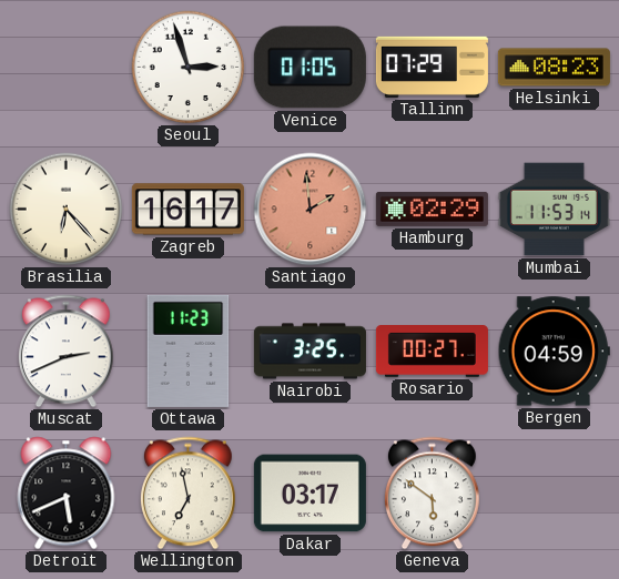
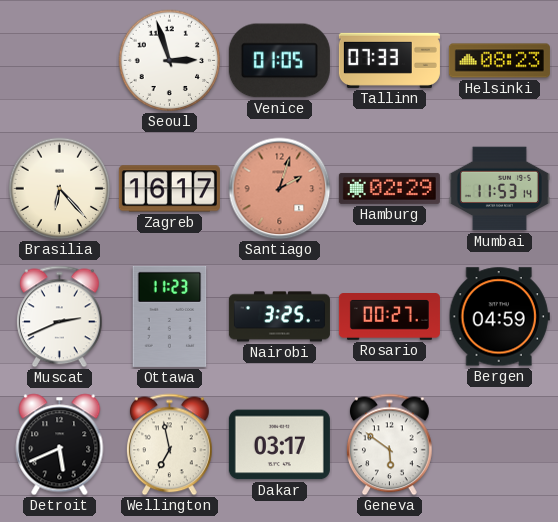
Tallinn: 07:29 -> 07:33 (389, 60)
Santiago: 1:59 -> 2:03 (280, 189)
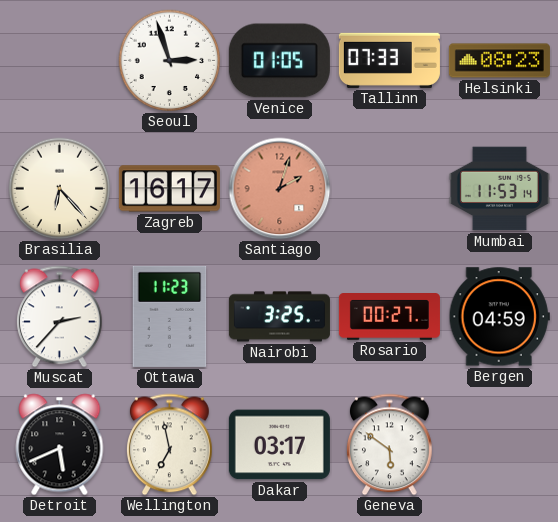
Hamburg: 02:29 -> none (389, 188)
Muscat: 2:41 -> 2:37 (60, 317)
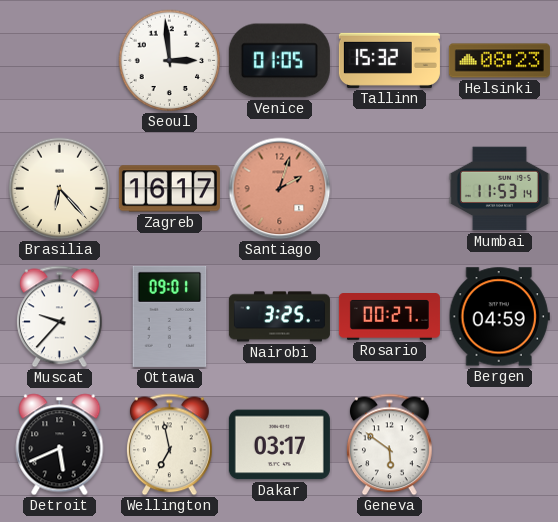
Seoul: 2:57 -> 2:59 (170, 61)
Tallinn: 07:33 -> 15:32 (389, 60)
Muscat: 2:37 -> 9:37 (60, 317)
Ottawa: 11:23 -> 09:01 (170, 316)
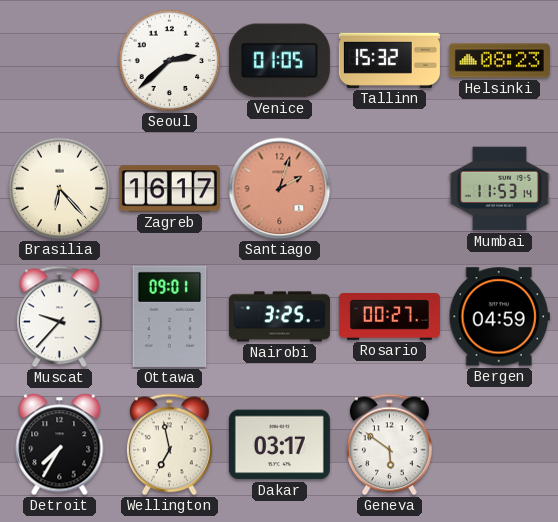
Seoul: 2:59 -> 2:38 (170, 61)
Detroit: 5:41 -> 7:35 (60, 445)
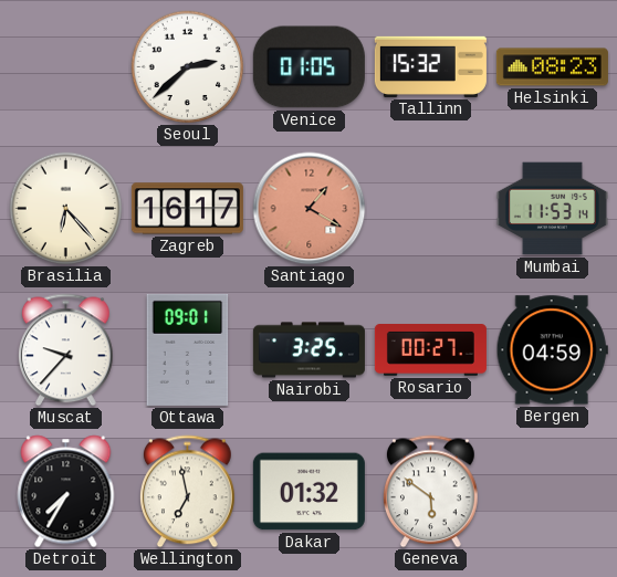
Santiago: 2:03 -> 1:20 (310, 209)
Dakar: 03:17 -> 01:32 (308, 492)
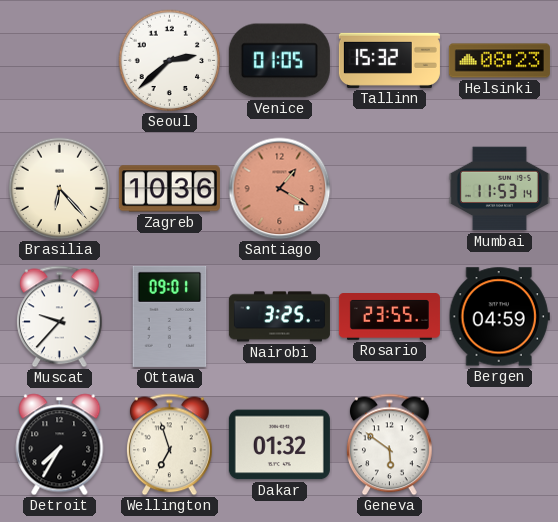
Zagreb: 16:17 -> 10:36 (169, 189)
Rosario: 00:27 -> 23:55 (389, 317)
Wellington: 6:58 -> 6:57 (170, 445)
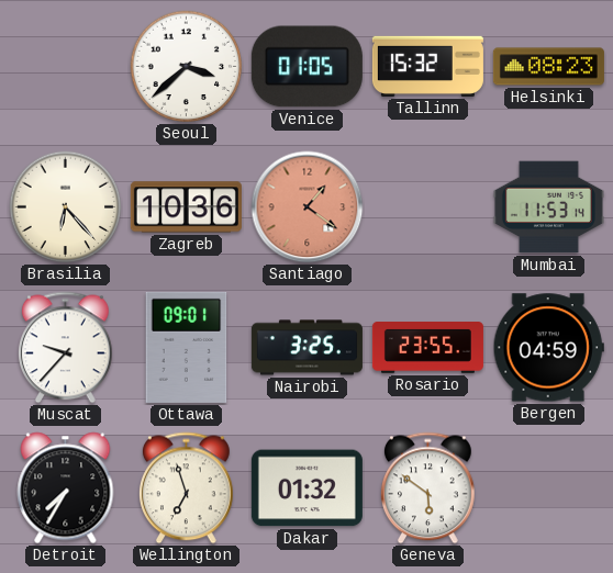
Seoul: 2:38 -> 3:38 (187, 67)
Santiago: 1:20 -> 1:21 (308, 207)
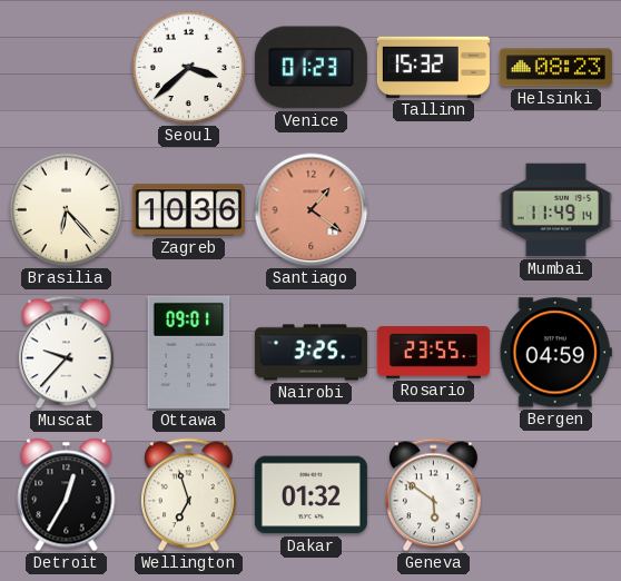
Venice: 01:05 -> 01:23 (310, 68)
Mumbai: 11:53 -> 11:49 (555, 210)
Detroit: 7:35 -> 12:35 (67, 495)
